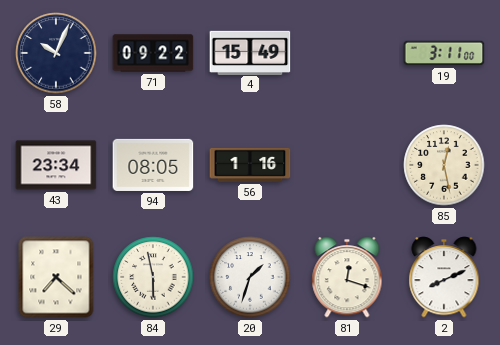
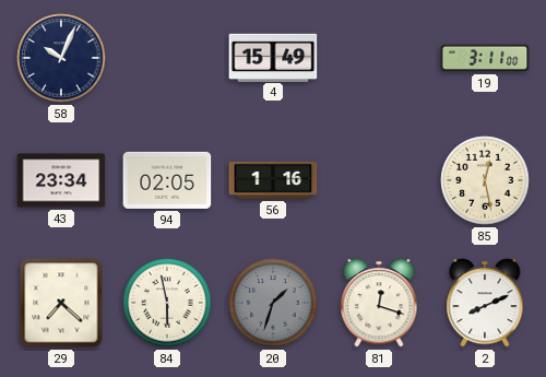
71: 09:22 -> none (153, 53)
94: 08:05 -> 02:05 (167, 180)
20 dial: white -> grey (273, 303)
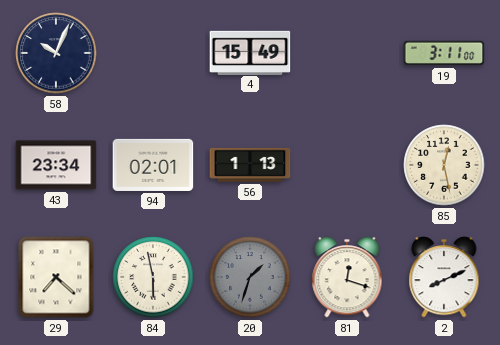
94: 02:05 -> 02:01 (153, 165)
56: 1:16 -> 1:13 (250, 165)
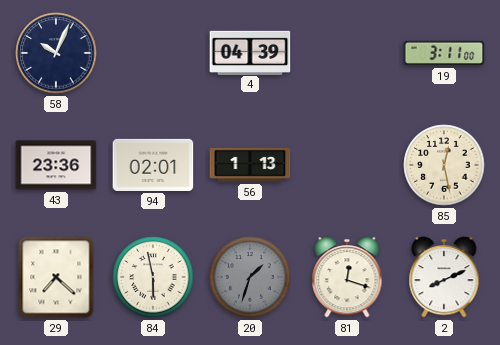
4: 15:49 -> 04:39 (250, 52)
43: 23:34 -> 23:36 (56, 165)
